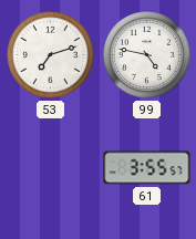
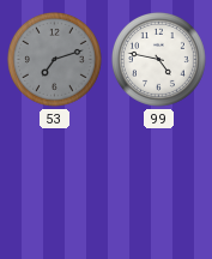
53 dial: white -> grey (54, 59)
61: 3:55 -> none (147, 168)
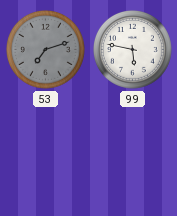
99: 4:47 -> 5:47 (132, 49)
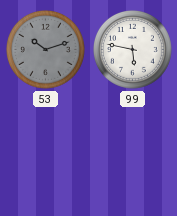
53: 7:12 -> 10:12 (45, 49)
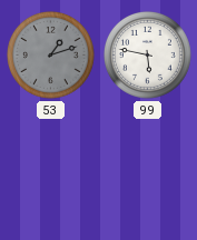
53: 10:12 -> 1:12 (50, 54)
